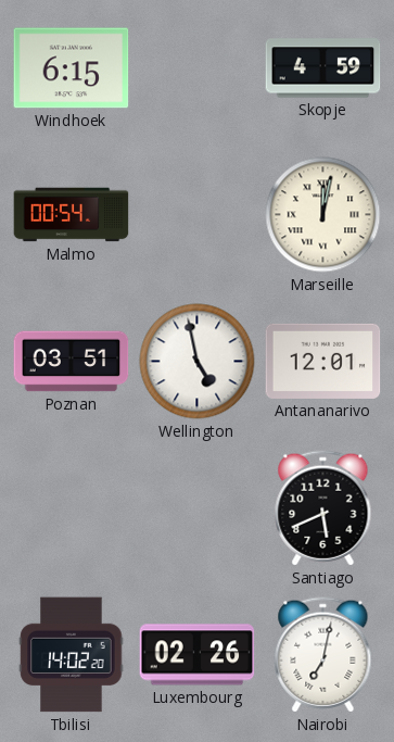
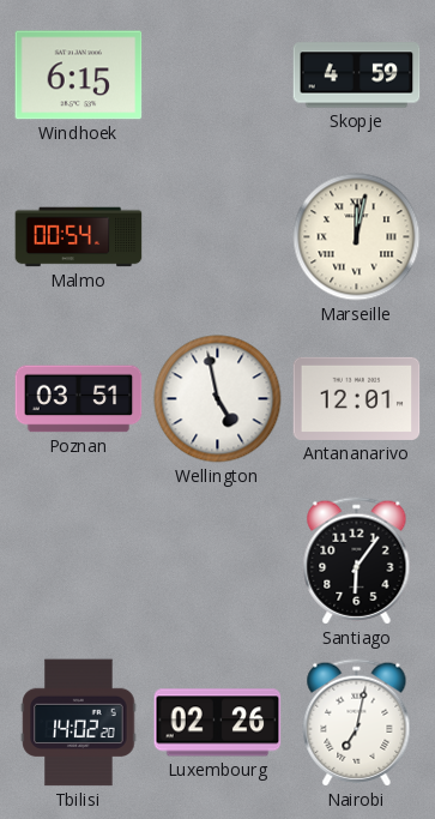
Santiago: 5:41 -> 6:06 (357, 561)
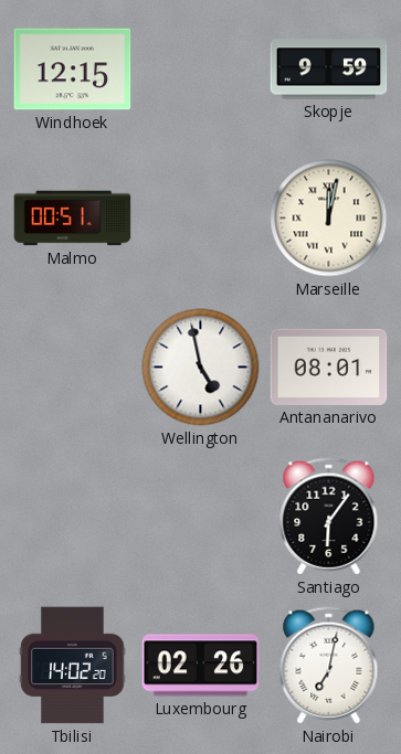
Windhoek: 6:15 -> 12:15 (73, 70)
Skopje: 4:59 -> 9:59 (329, 70)
Malmo: 00:54 -> 00:51 (73, 219)
Poznan: 03:51 -> none (79, 399)
Antananarivo: 12:01 -> 08:01 (329, 367)
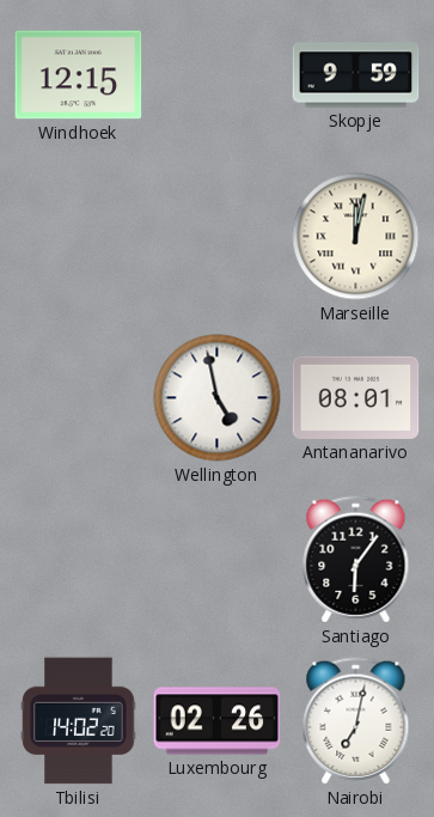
Malmo: 00:51 -> none (73, 219)
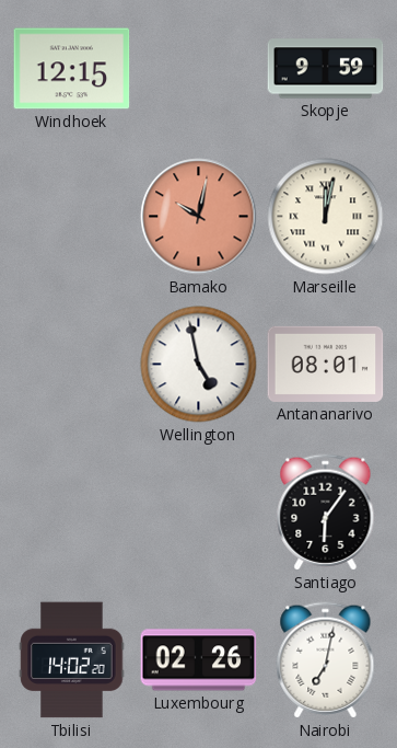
Bamako: none -> 10:02 (199, 217)
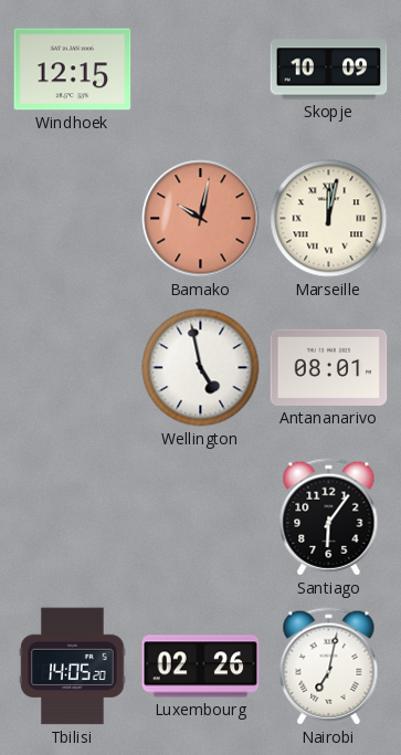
Skopje: 9:59 -> 10:09 (329, 70)
Tbilisi: 14:02 -> 14:05 (73, 667)
